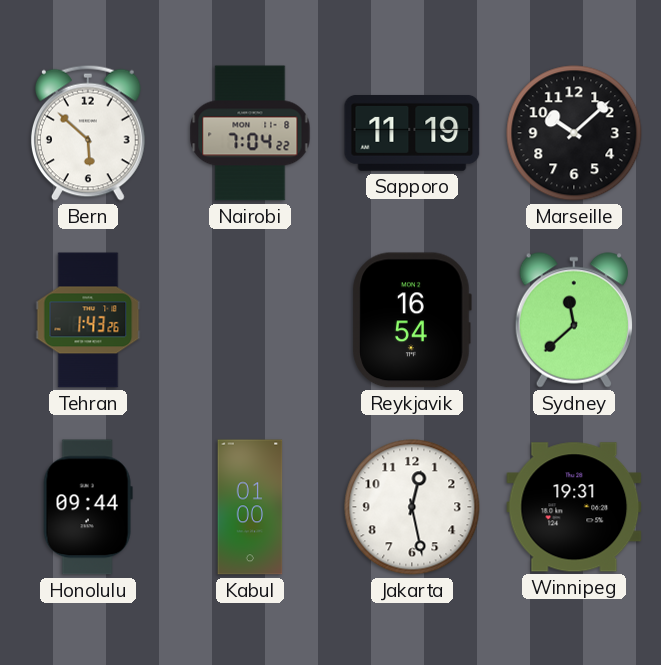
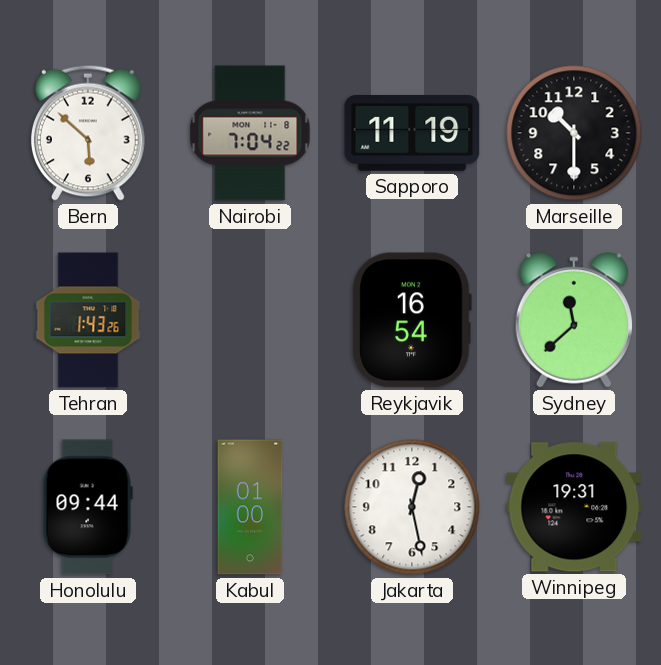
Marseille: 10:08 -> 10:30 (574, 133)
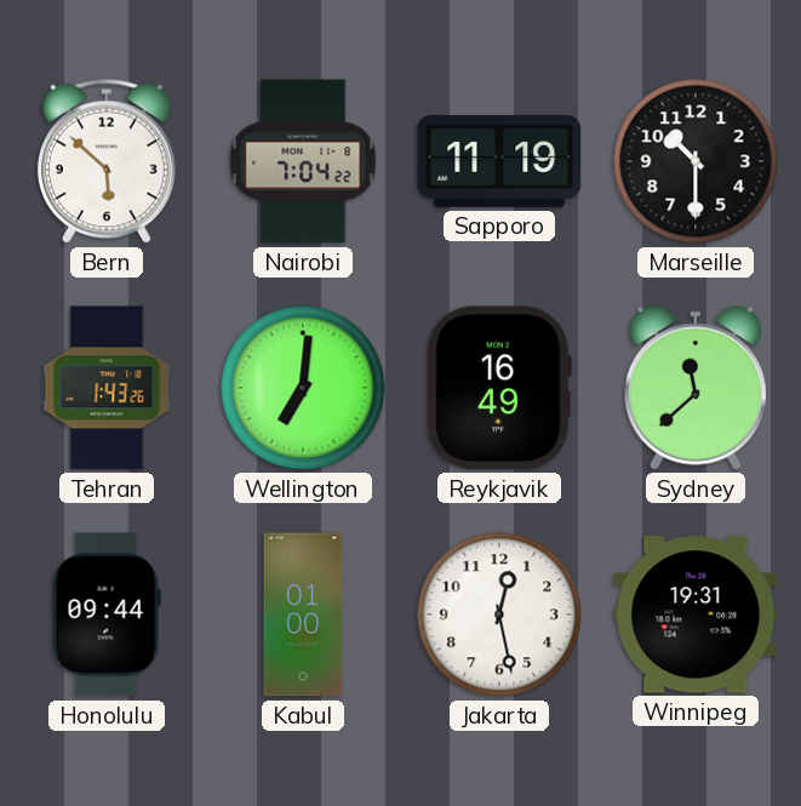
Wellington: none -> 7:01 (303, 388)
Reykjavik: 16:54 -> 16:49 (499, 388)
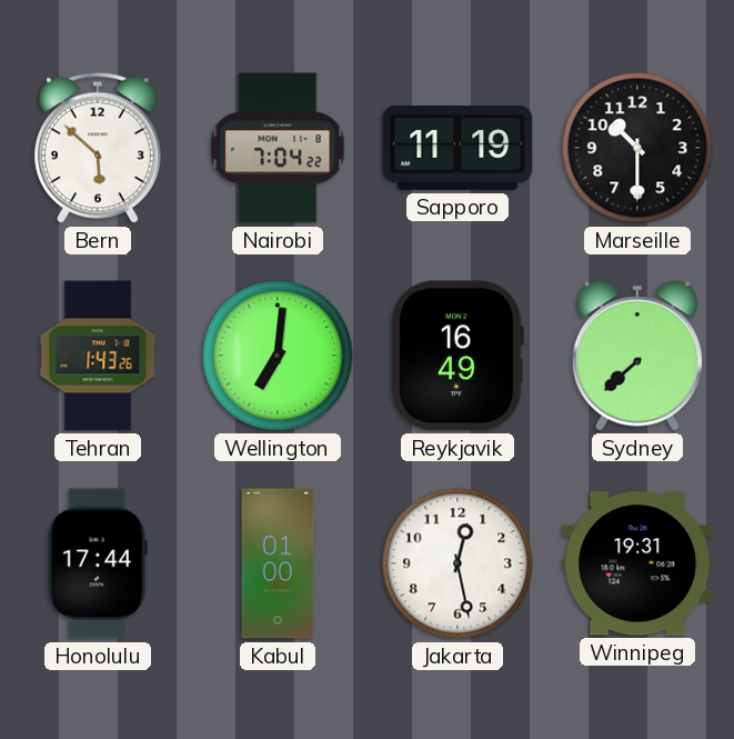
Sydney: 11:38 -> 7:38 (637, 356)
Honolulu: 09:44 -> 17:44 (98, 563)
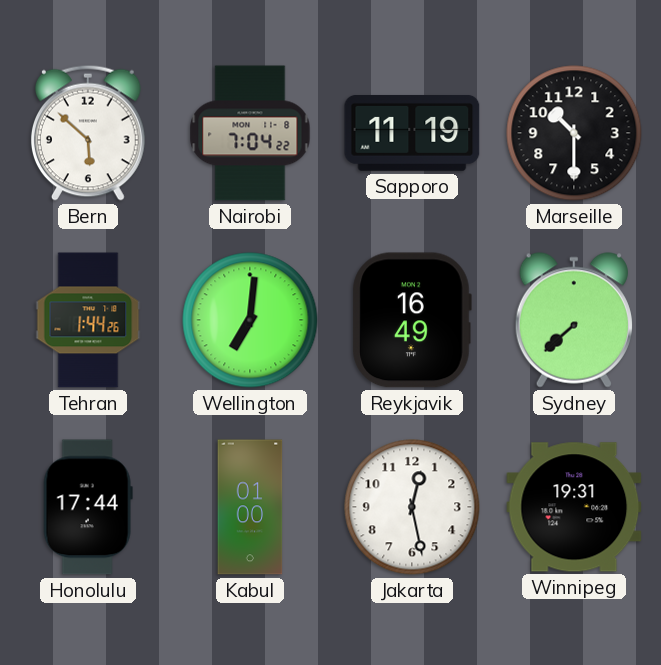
Tehran: 1:43 -> 1:44 (88, 320)
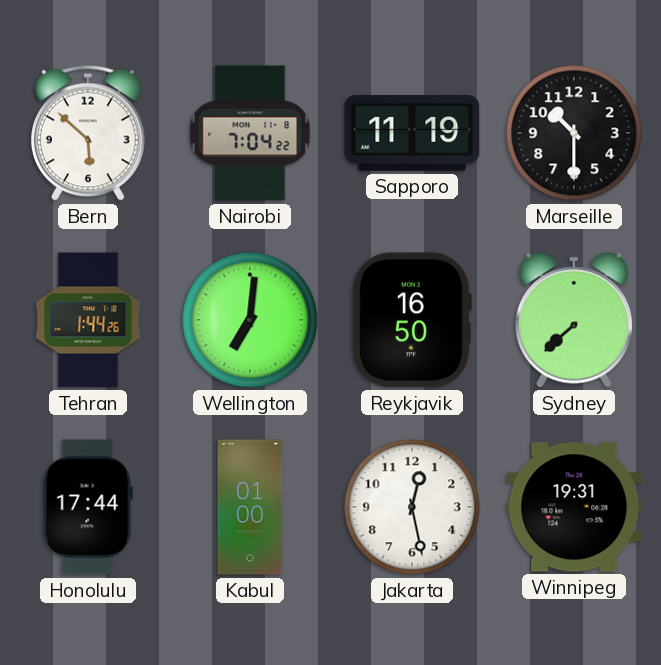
Reykjavik: 16:49 -> 16:50 (412, 320)
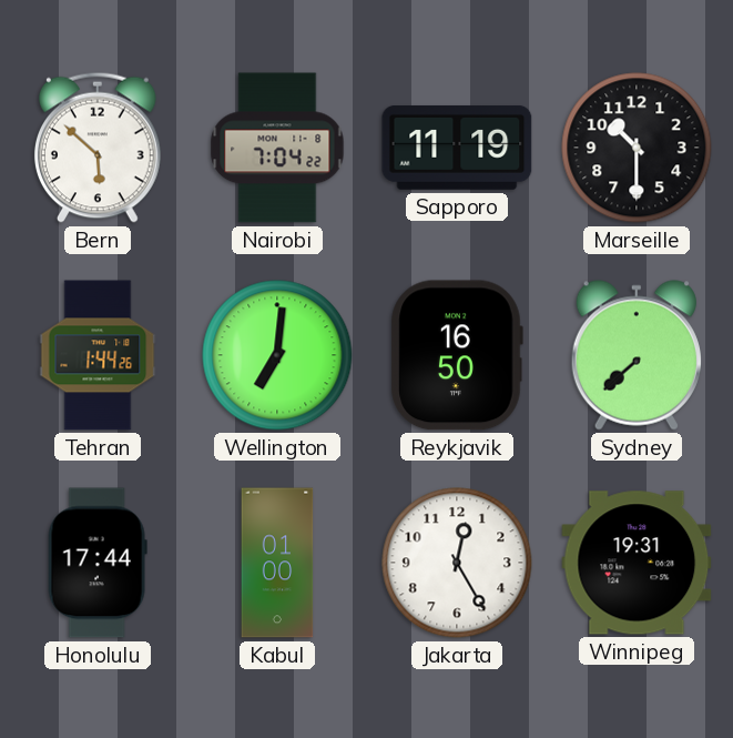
Jakarta: 12:28 -> 12:25 (457, 563)
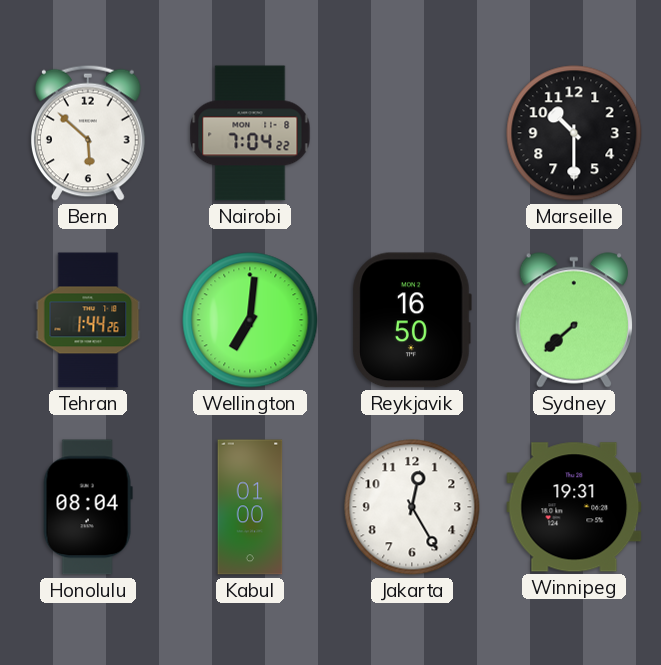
Sapporo: 11:19 -> none (457, 148)
Honolulu: 17:44 -> 08:04 (88, 507)
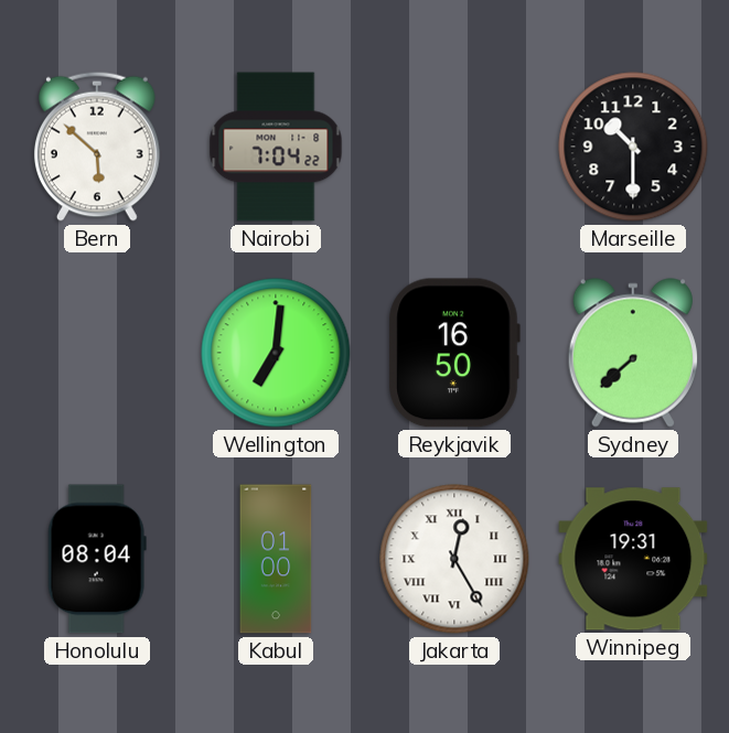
Tehran: 1:44 -> none (88, 320)
Jakarta numerals: Arabic -> Roman (454, 559)
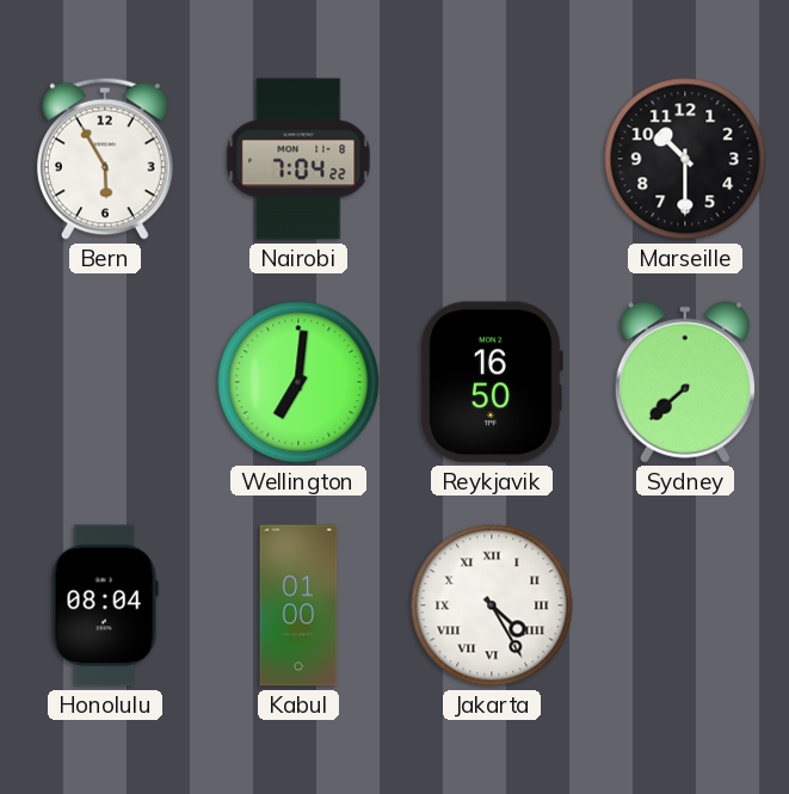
Bern: 5:52 -> 5:55 (105, 159)
Jakarta: 12:25 -> 4:25 (492, 605)
Winnipeg: 19:31 -> none (633, 559)
